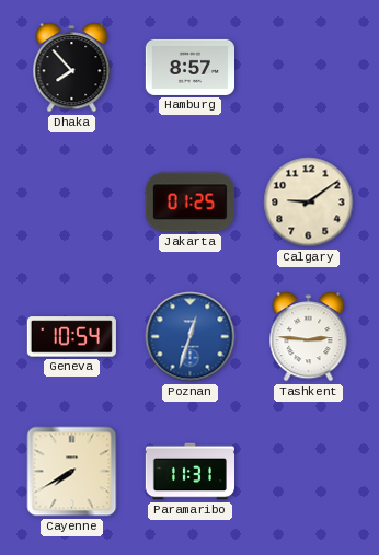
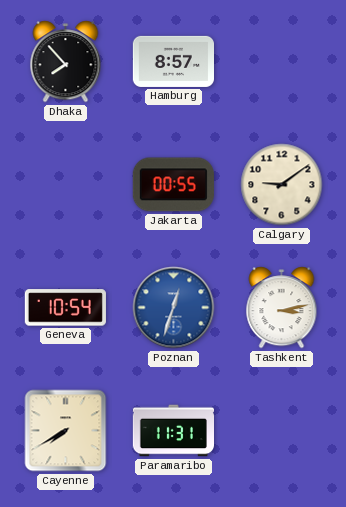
Jakarta: 01:25 -> 00:55 (173, 185)
Tashkent: 2:46 -> 3:13 (282, 308)
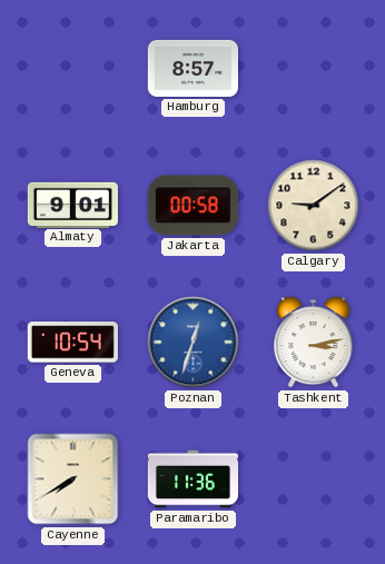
Dhaka: 7:53 -> none (66, 62)
Almaty: none -> 9:01 (72, 205)
Jakarta: 00:55 -> 00:58 (192, 206)
Paramaribo: 11:31 -> 11:36 (192, 479)
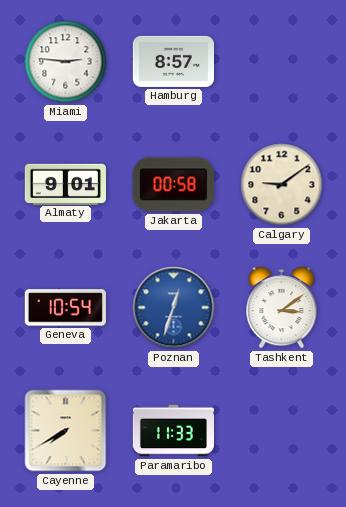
Miami: none -> 2:46 (66, 62)
Tashkent: 3:13 -> 3:09 (282, 308)
Paramaribo: 11:36 -> 11:33 (173, 431)
